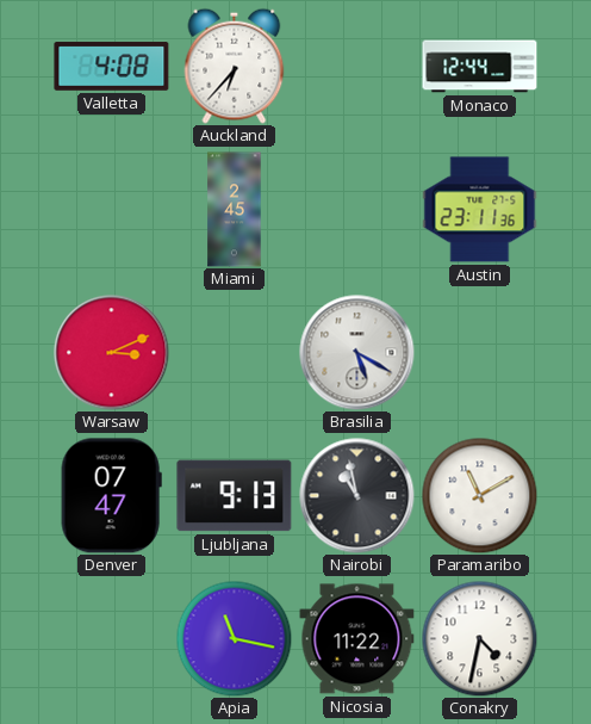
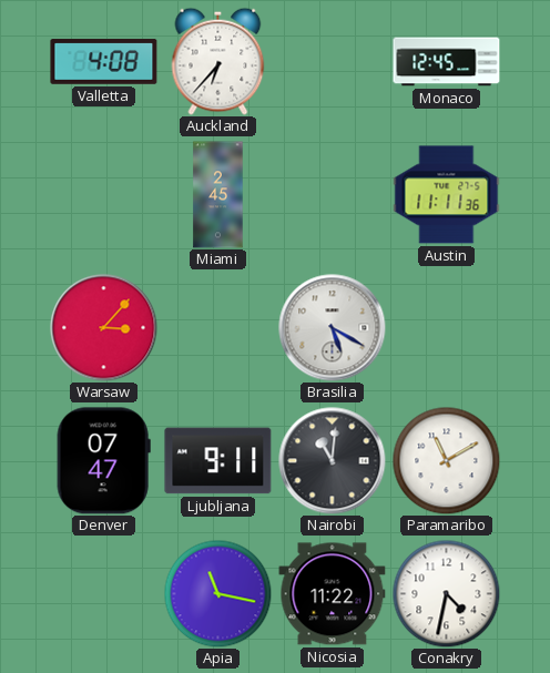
Monaco: 12:44 -> 12:45 (447, 62)
Austin: 23:11 -> 11:11 (447, 195)
Warsaw: 3:11 -> 3:07 (104, 328)
Ljubljana: 9:13 -> 9:11 (218, 461)
Nairobi: 10:58 -> 11:01 (333, 461)
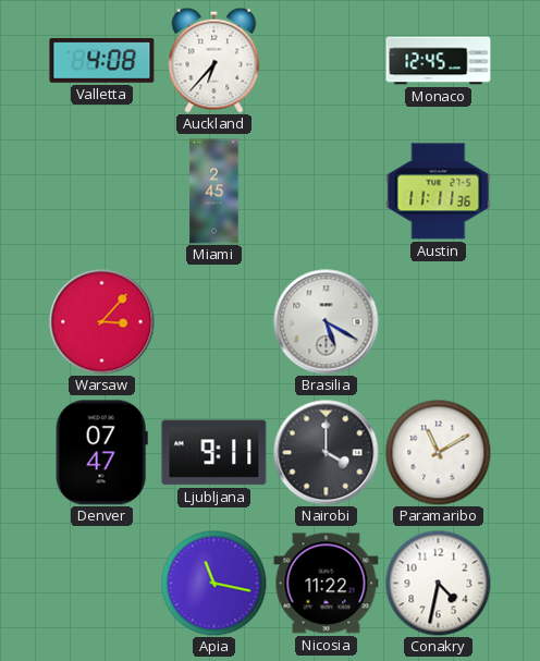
Nairobi: 11:01 -> 4:00 (327, 453)
